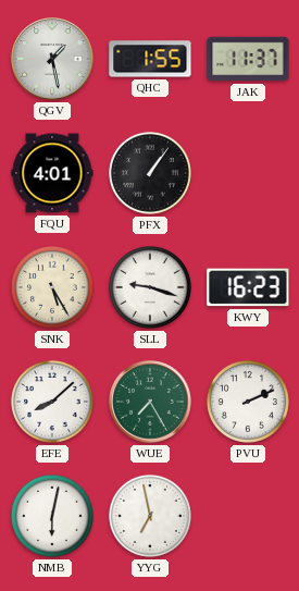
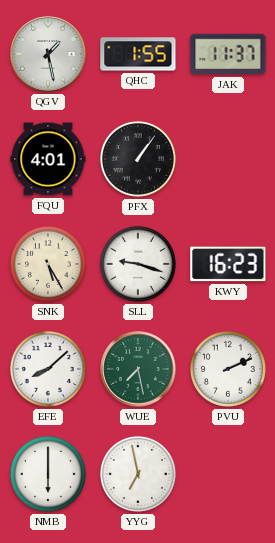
WUE: 7:25 -> 7:28 (138, 369)
NMB: 6:02 -> 6:00 (48, 474)
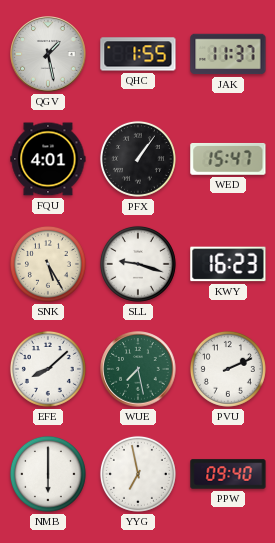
WED: none -> 15:47 (228, 159)
PPW: none -> 09:40 (228, 474)
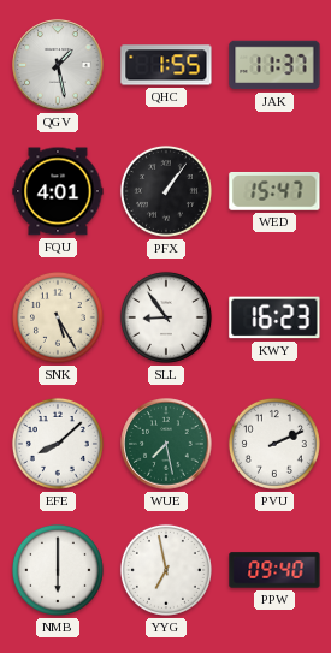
SLL: 9:18 -> 8:54 (166, 317)
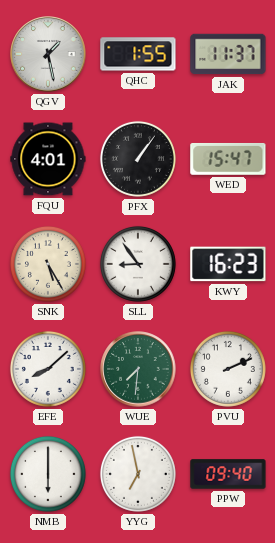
WUE: 7:28 -> 7:31 (138, 369)
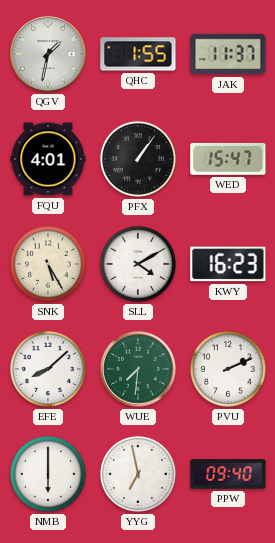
QGV: 1:28 -> 1:32 (48, 54)
SLL: 8:54 -> 4:10 (138, 264)
